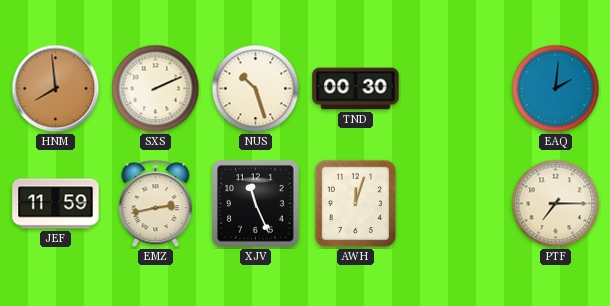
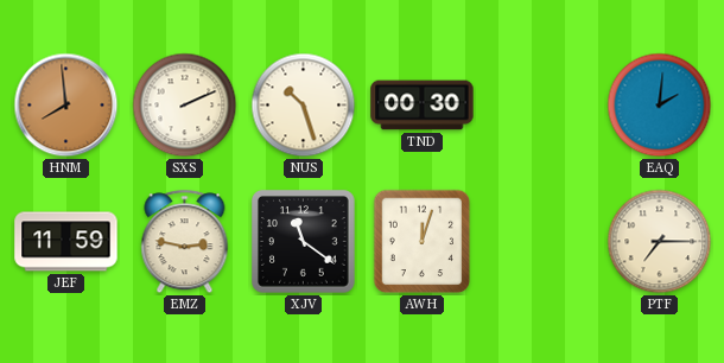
EMZ: 2:43 -> 2:47 (185, 242)
XJV: 11:26 -> 11:21 (304, 242)
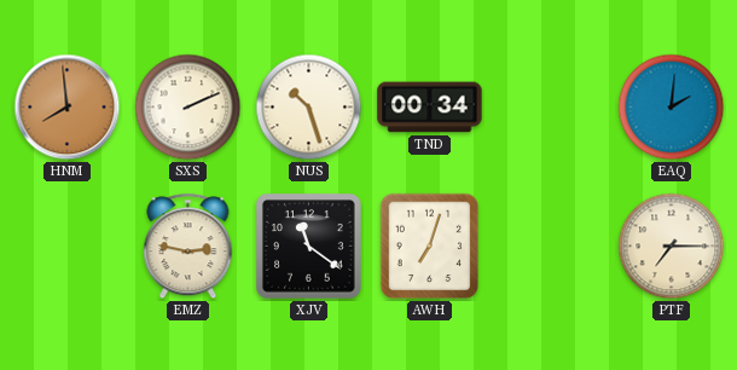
TND: 00:30 -> 00:34 (430, 108)
JEF: 11:59 -> none (66, 242)
AWH: 12:03 -> 7:03 (430, 247)
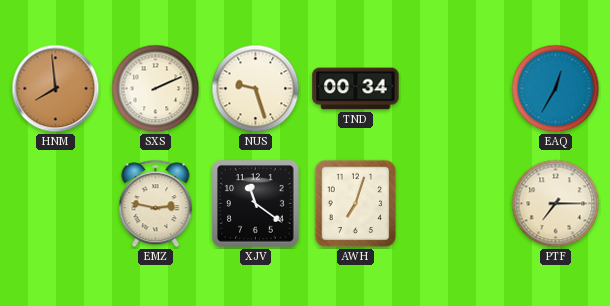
NUS: 10:27 -> 9:27 (256, 89)
EAQ: 2:01 -> 12:35 (556, 89)
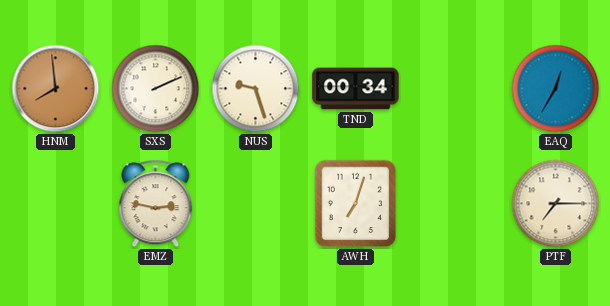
XJV: 11:21 -> none (256, 204)
